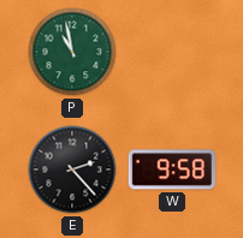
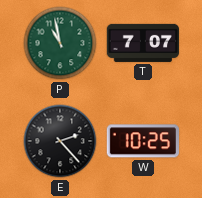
T: none -> 7:07 (142, 43)
W: 9:58 -> 10:25 (143, 141)
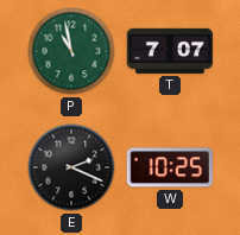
E: 2:23 -> 2:19 (71, 167)
